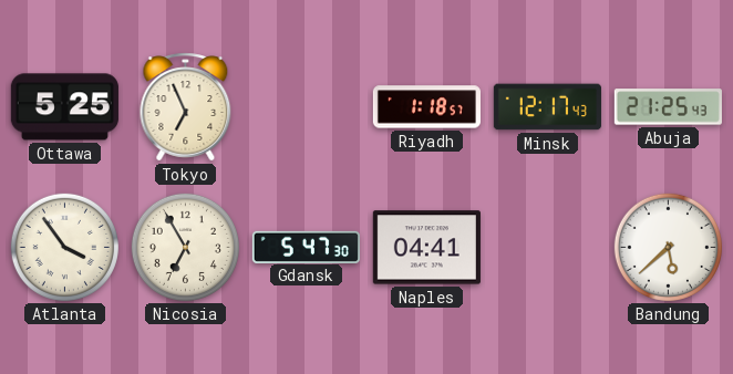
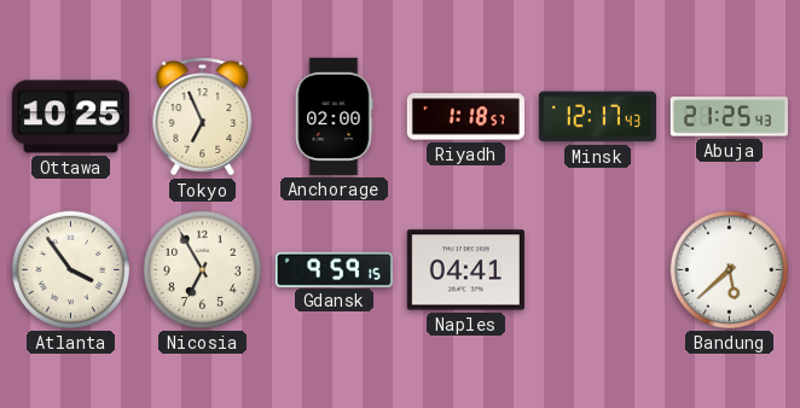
Ottawa: 5:25 -> 10:25 (70, 117)
Anchorage: none -> 02:00 (334, 116)
Gdansk: 5:47 -> 9:59 (334, 269)
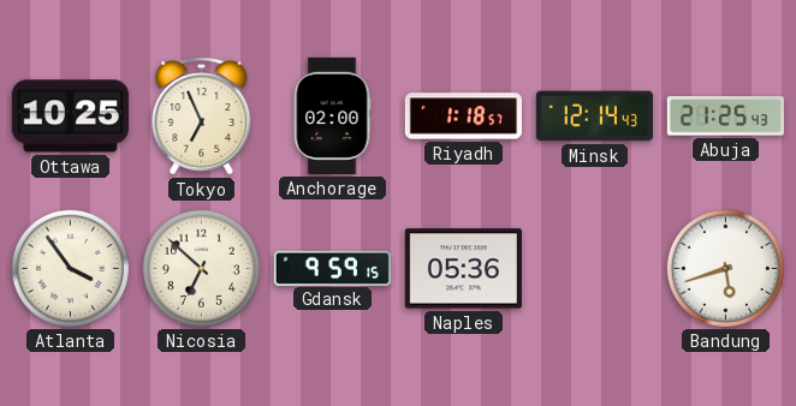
Minsk: 12:17 -> 12:14 (594, 117)
Nicosia: 6:55 -> 6:52 (201, 268)
Naples: 04:41 -> 05:36 (463, 269)
Bandung: 5:38 -> 5:42 (725, 268)
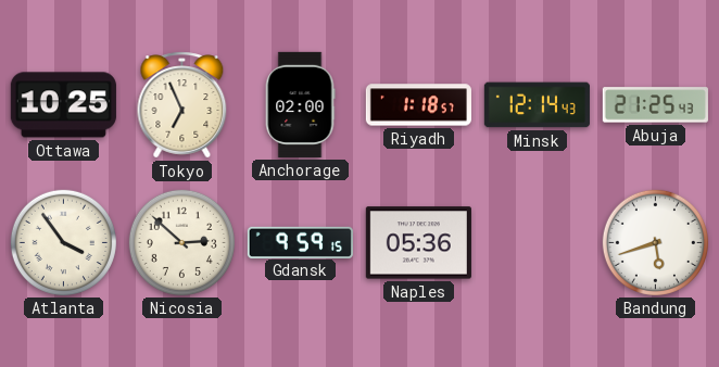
Nicosia: 6:52 -> 2:52 (181, 242)
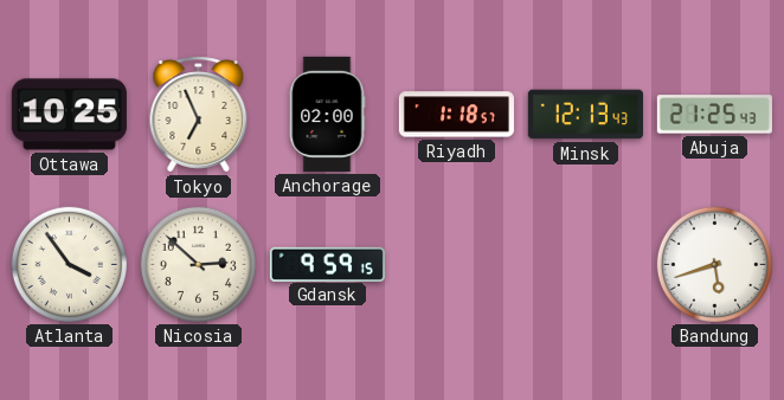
Minsk: 12:14 -> 12:13 (585, 115)
Naples: 05:36 -> none (418, 243)
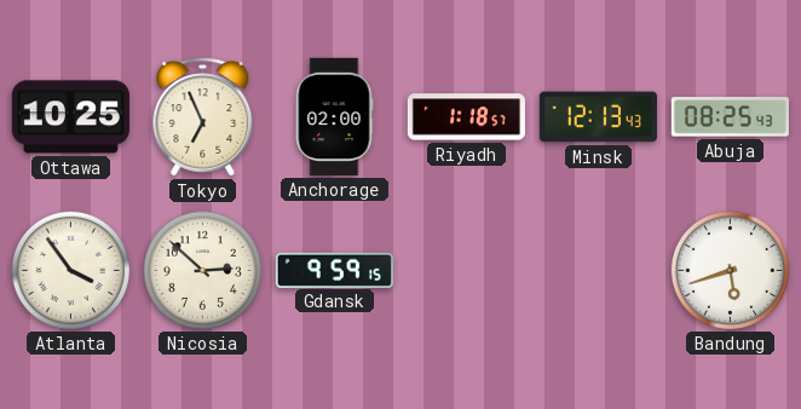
Abuja: 21:25 -> 08:25 (730, 117)
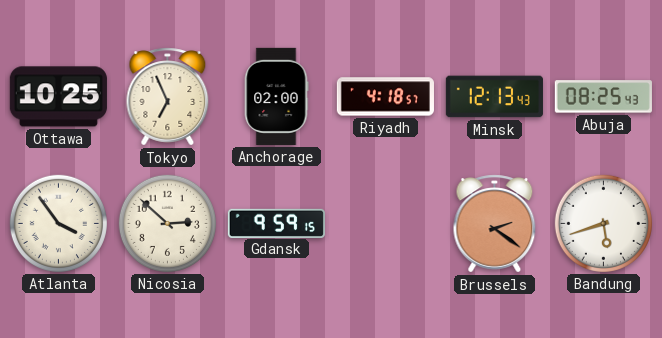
Riyadh: 1:18 -> 4:18 (385, 97)
Brussels: none -> 2:21 (495, 224)
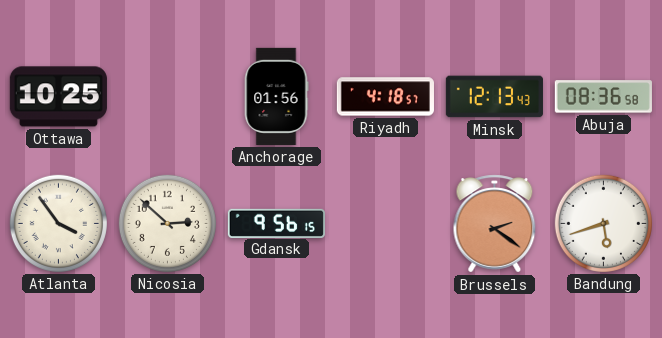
Tokyo: 6:56 -> none (168, 97)
Anchorage: 02:00 -> 01:56 (276, 96)
Abuja: 08:25 -> 08:36 (603, 97)
Gdansk: 9:59 -> 9:56 (276, 223)
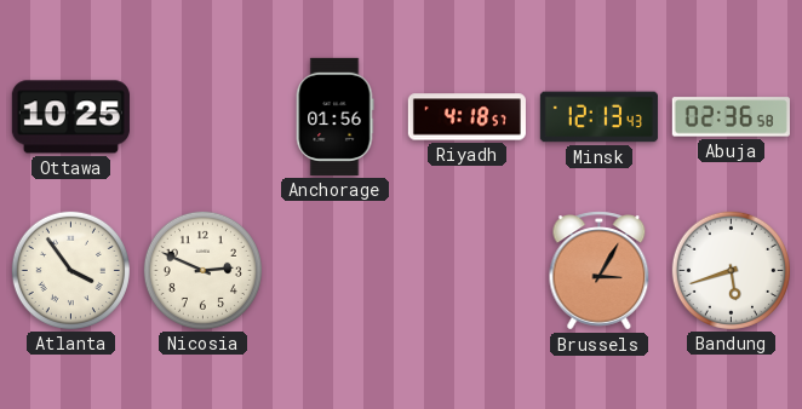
Abuja: 08:36 -> 02:36 (731, 117)
Nicosia: 2:52 -> 2:49 (202, 270)
Gdansk: 9:56 -> none (276, 223)
Brussels: 2:21 -> 3:05 (600, 271)
